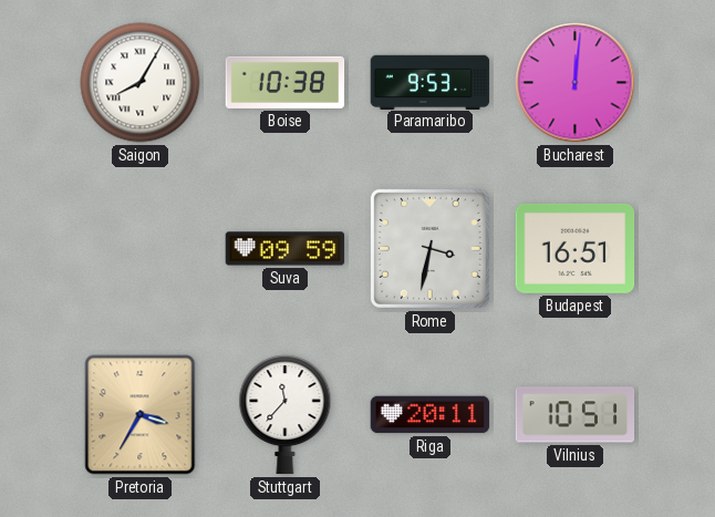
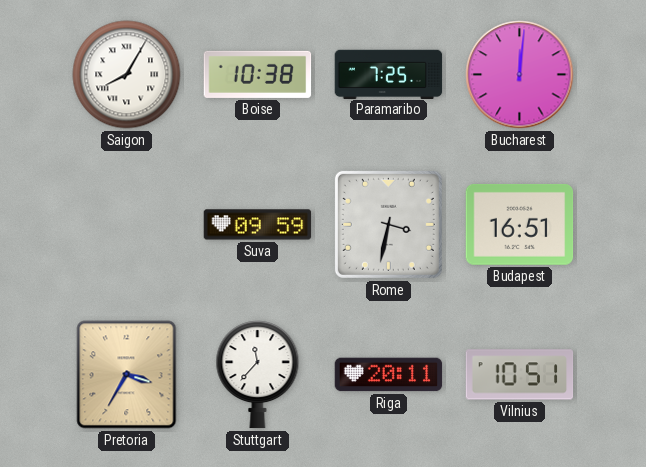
Paramaribo: 9:53 -> 7:25 (389, 74)
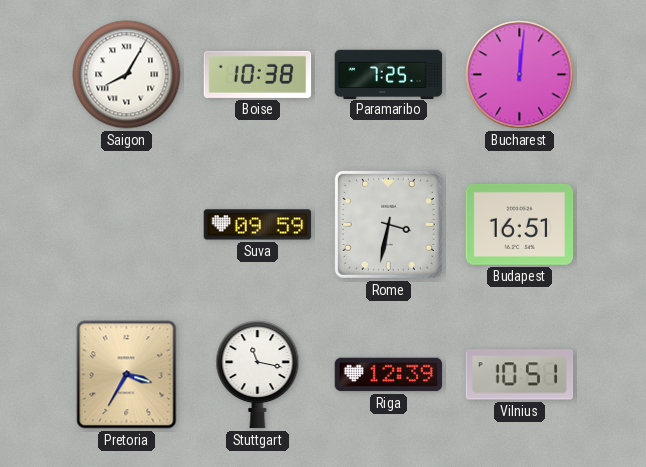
Stuttgart: 11:37 -> 11:17 (258, 375)
Riga: 20:11 -> 12:39 (389, 375)
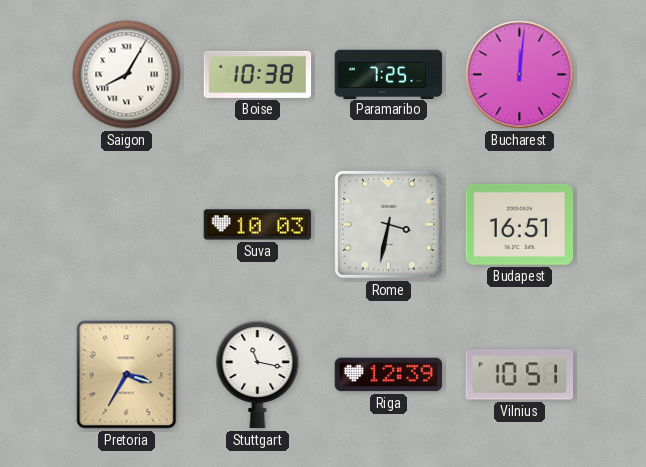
Suva: 09:59 -> 10:03 (258, 225)
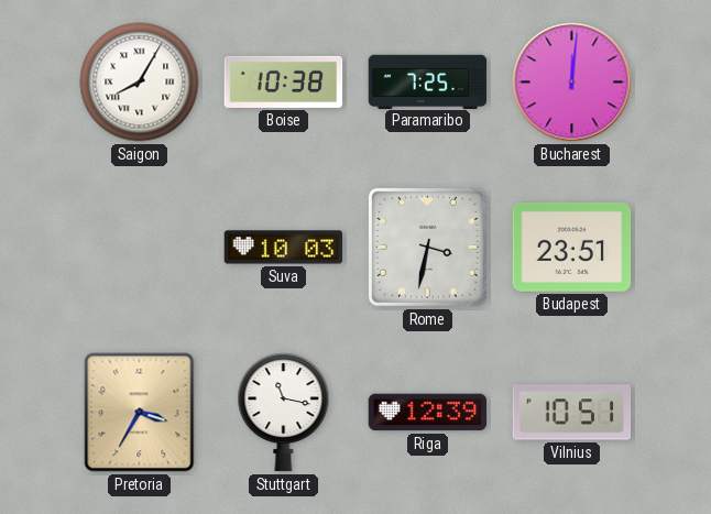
Budapest: 16:51 -> 23:51 (572, 247)
